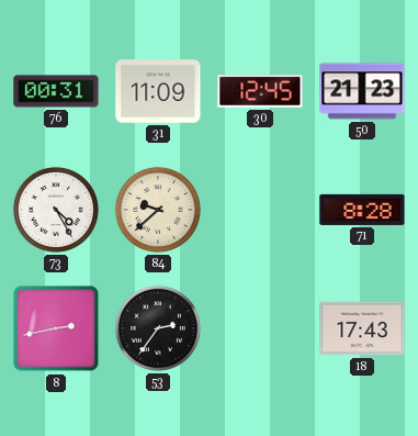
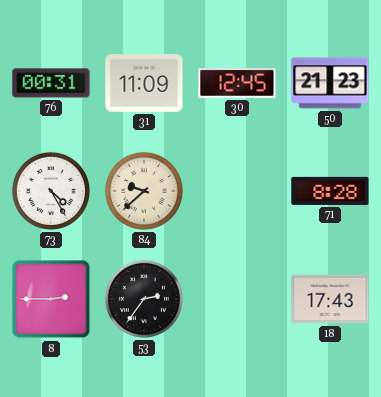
8: 2:43 -> 2:45 (51, 299)
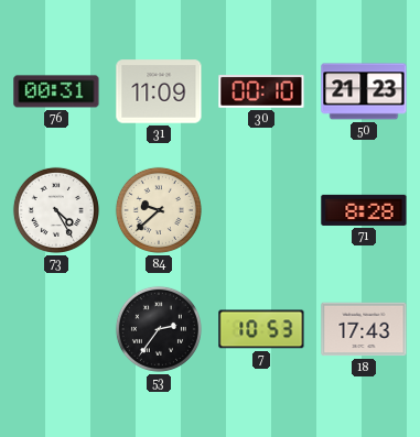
30: 12:45 -> 00:10 (261, 91)
8: 2:45 -> none (51, 299)
7: none -> 10:53 (261, 329)
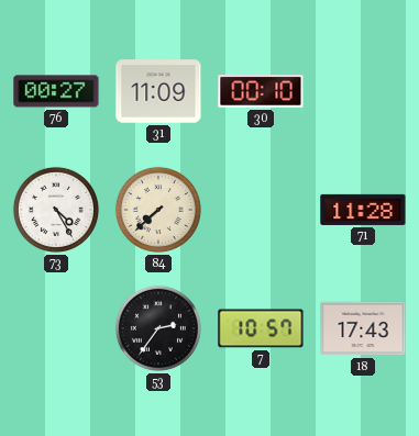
76: 00:31 -> 00:27 (56, 91)
50: 21:23 -> none (364, 91)
84: 9:38 -> 7:38 (158, 210)
71: 8:28 -> 11:28 (363, 210)
7: 10:53 -> 10:57 (261, 328)
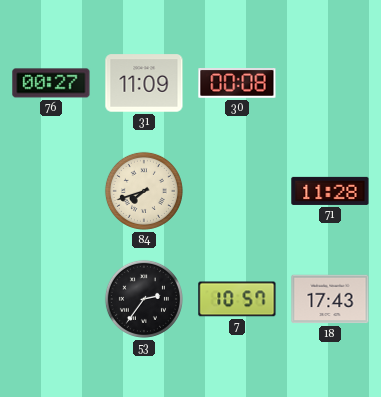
30: 00:10 -> 00:08 (237, 83)
73: 4:25 -> none (56, 210)
84: 7:38 -> 7:42 (144, 191)
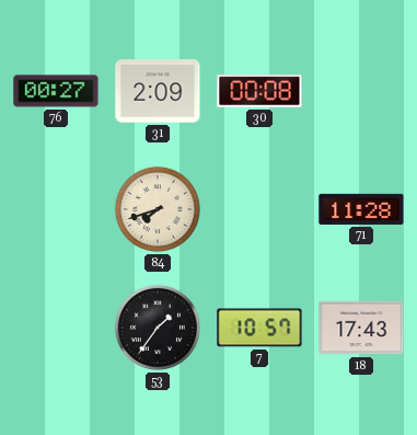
31: 11:09 -> 2:09 (158, 91)
53: 2:36 -> 1:36 (158, 328)
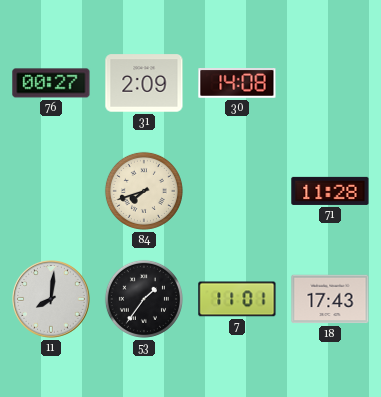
30: 00:08 -> 14:08 (237, 83)
11: none -> 8:01 (51, 299)
7: 10:57 -> 11:01 (237, 299)
